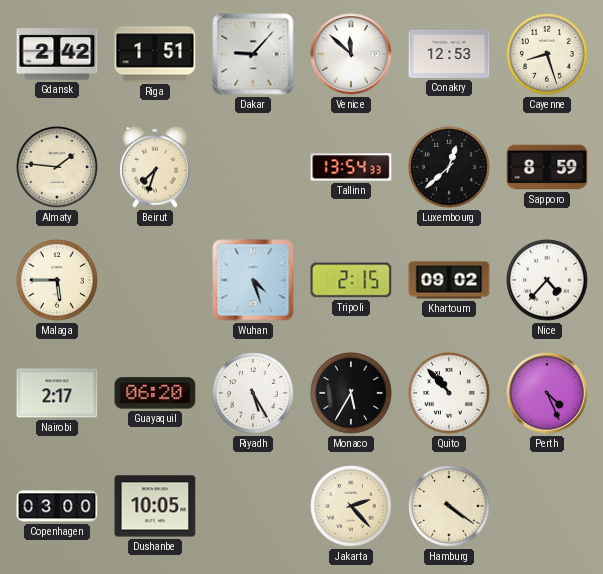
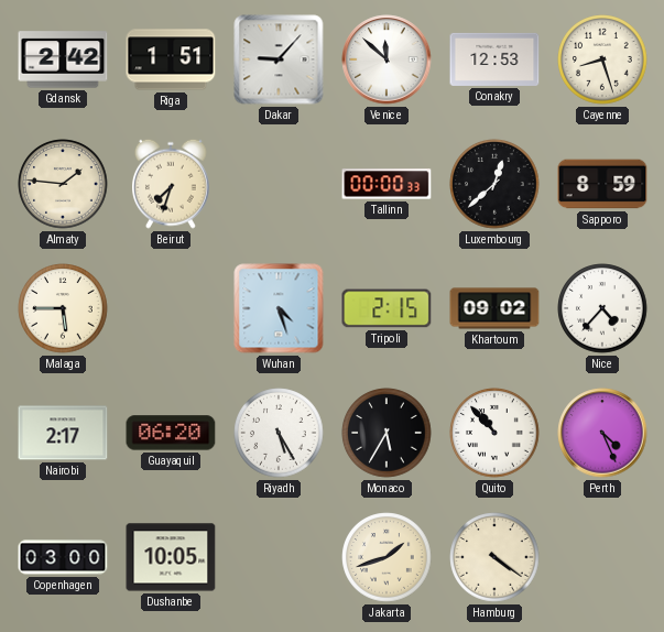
Tallinn: 13:54 -> 00:00 (387, 184)
Jakarta: 2:23 -> 1:42 (387, 557)
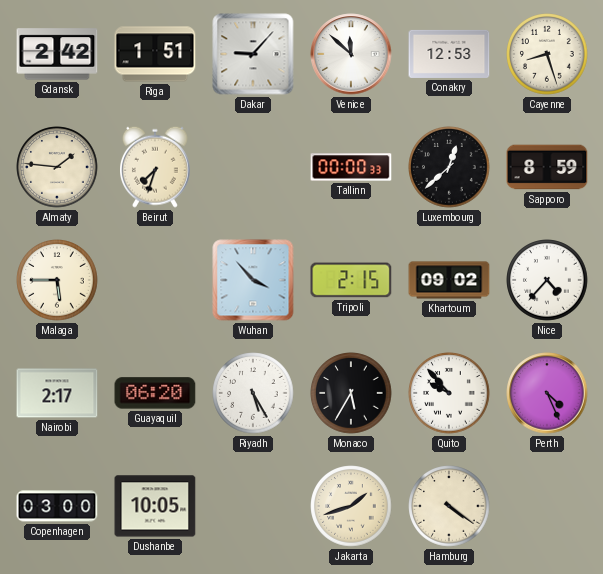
Wuhan: 4:27 -> 3:53 (253, 280)
Quito: 10:53 -> 9:53 (449, 393)
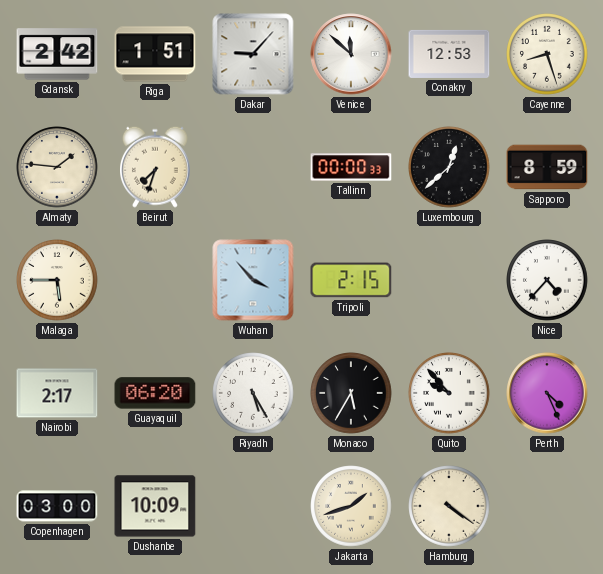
Khartoum: 09:02 -> none (449, 280)
Dushanbe: 10:05 -> 10:09 (155, 506)
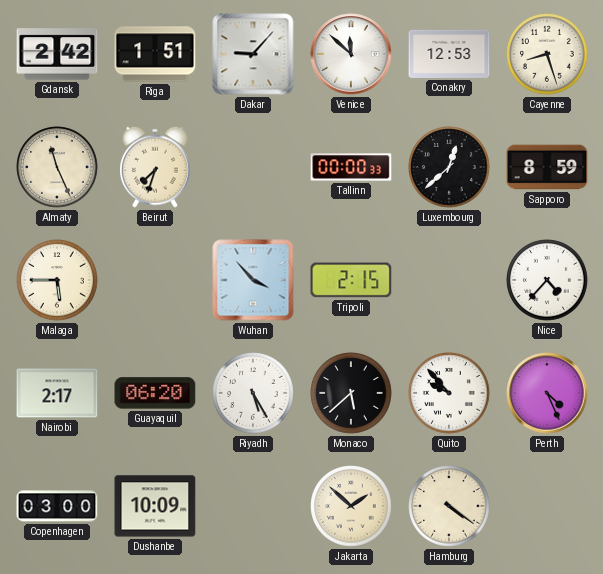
Almaty: 1:46 -> 11:26 (57, 167)
Monaco: 5:35 -> 5:38 (351, 393)
Jakarta: 1:42 -> 1:52 (351, 506)
